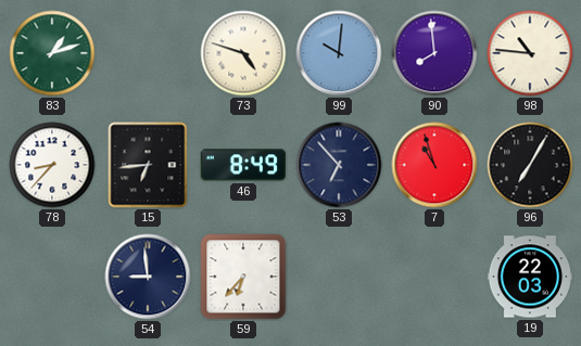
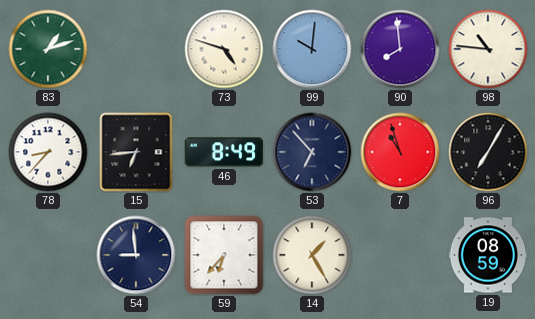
14: none -> 1:25 (312, 255)
19: 22:03 -> 08:59 (488, 255)
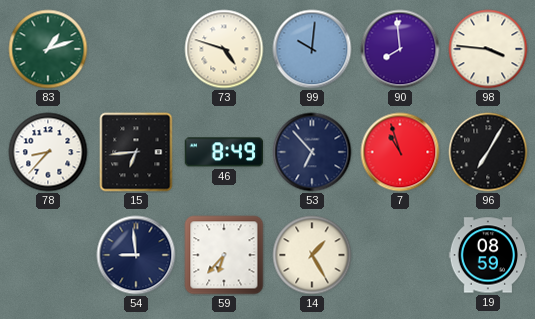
98: 10:46 -> 3:46 (488, 49)
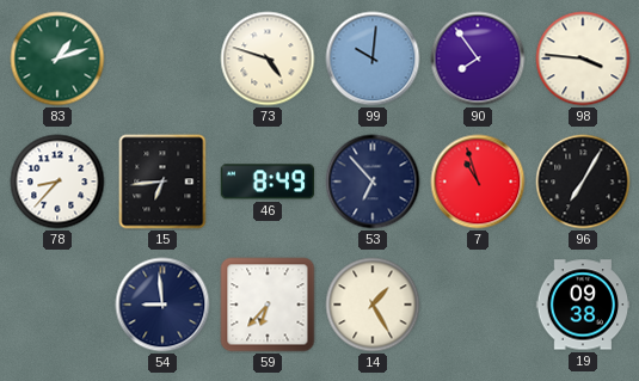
90: 7:59 -> 7:54 (478, 59)
19: 08:59 -> 09:38 (583, 305)
